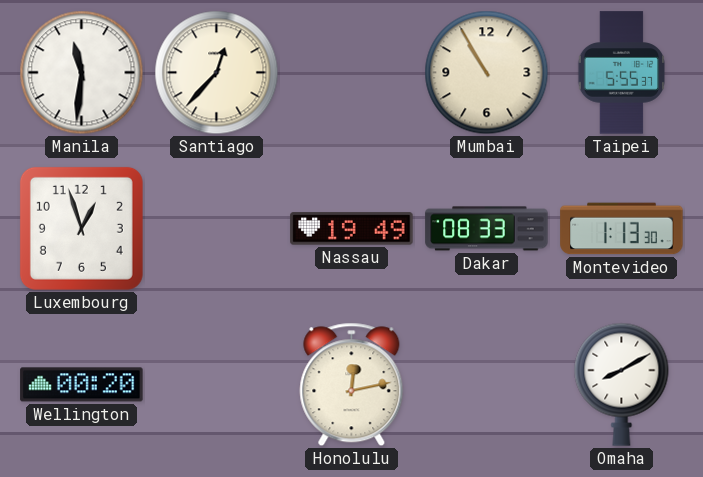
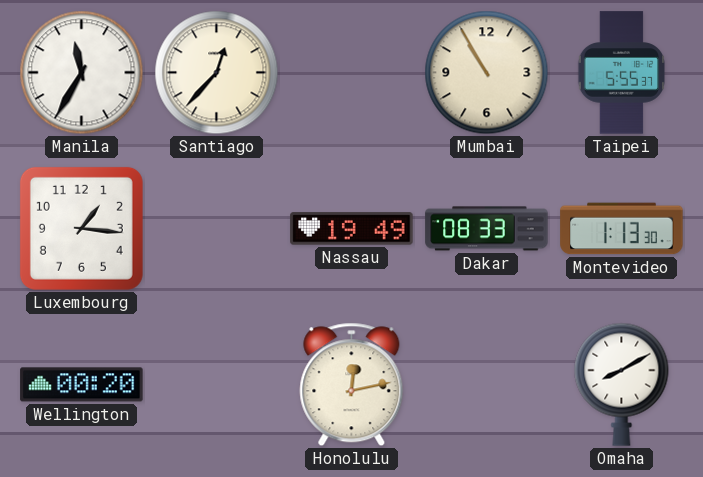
Manila: 11:31 -> 11:35 (82, 73)
Luxembourg: 12:57 -> 1:16 (81, 228)
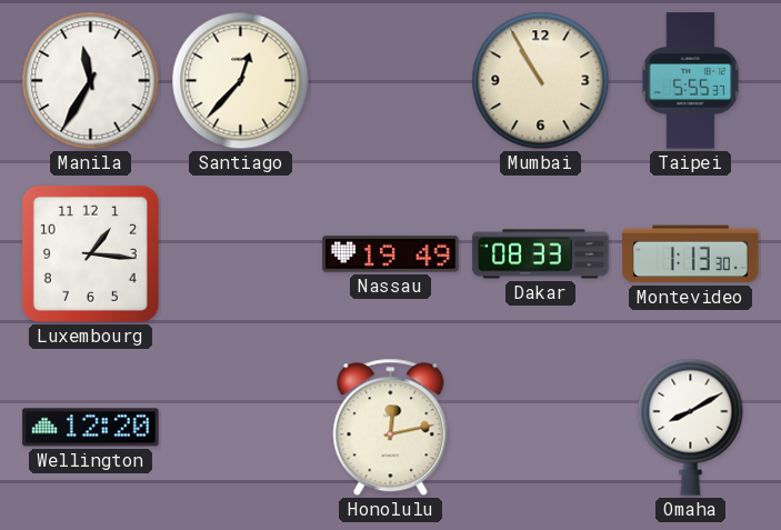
Wellington: 00:20 -> 12:20 (91, 428)
